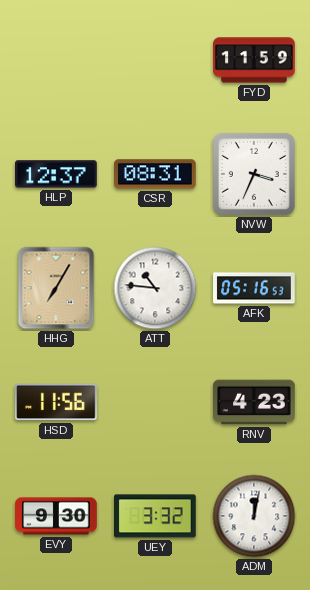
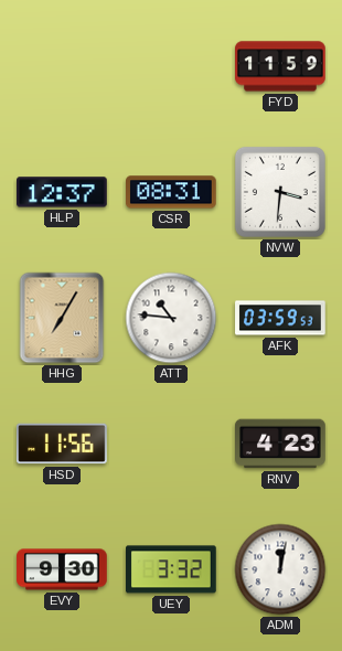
NVW: 3:34 -> 3:31 (280, 192)
AFK: 05:16 -> 03:59 (280, 318)
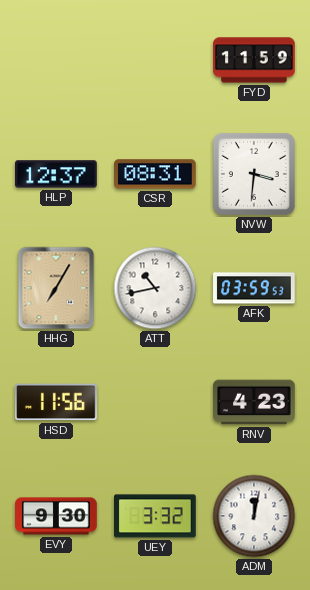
ATT: 10:46 -> 10:43 (155, 288)
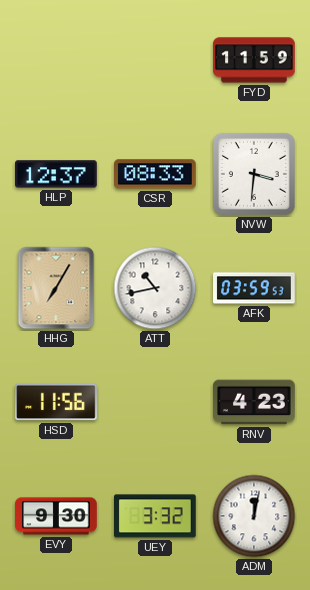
CSR: 08:31 -> 08:33 (156, 174)
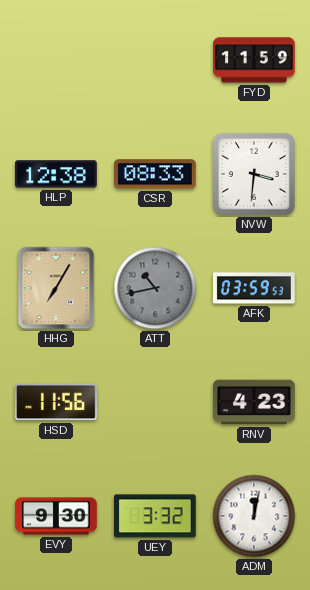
HLP: 12:37 -> 12:38 (57, 174)
ATT dial: white -> grey (155, 288)
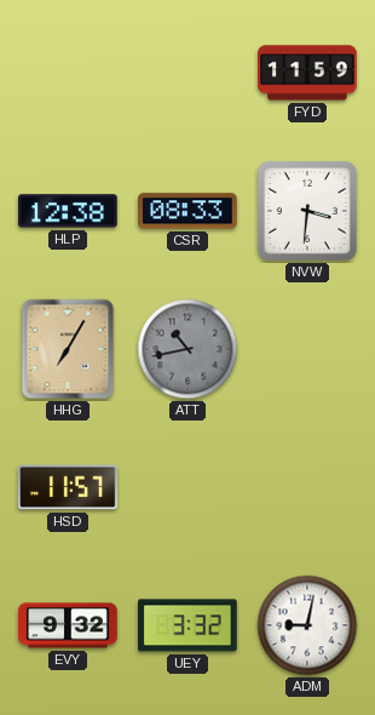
AFK: 03:59 -> none (254, 288)
HSD: 11:56 -> 11:57 (68, 487)
RNV: 4:23 -> none (254, 402)
EVY: 9:30 -> 9:32 (68, 625)
ADM: 12:02 -> 9:02 (307, 625)
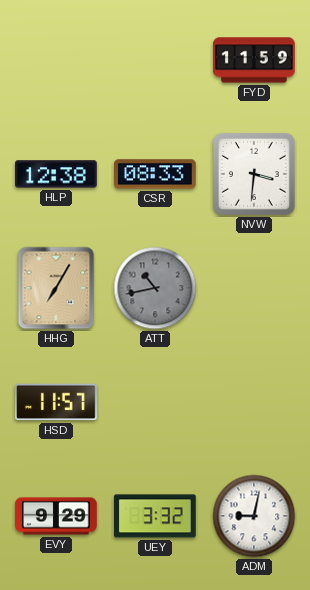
EVY: 9:32 -> 9:29 (56, 516)
